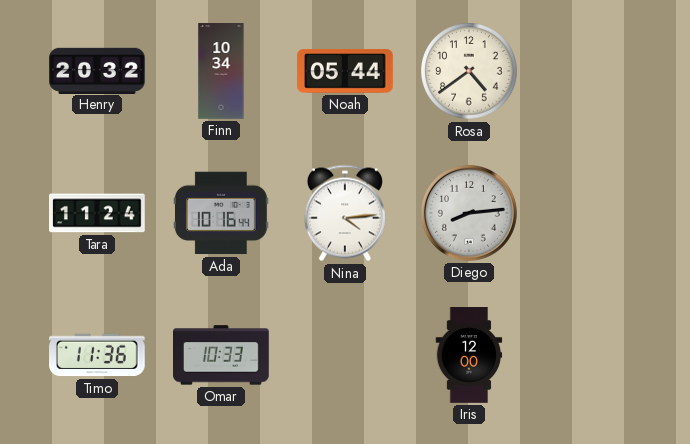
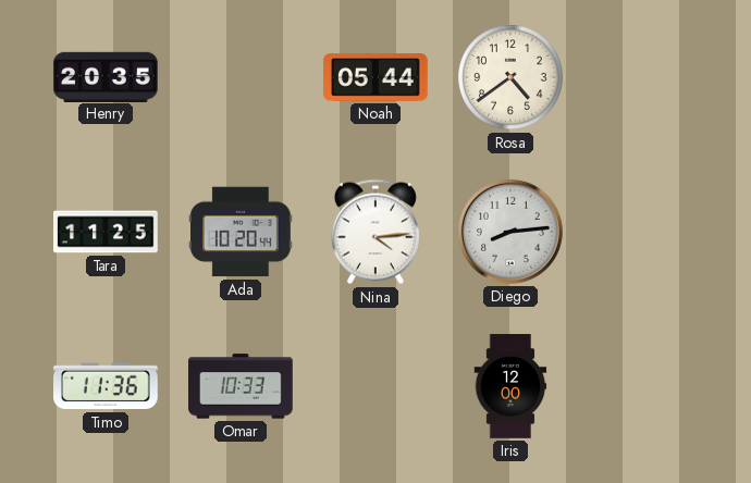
Henry: 20:32 -> 20:35 (106, 76)
Finn: 10:34 -> none (221, 71)
Tara: 11:24 -> 11:25 (107, 232)
Ada: 10:16 -> 10:20 (242, 232)
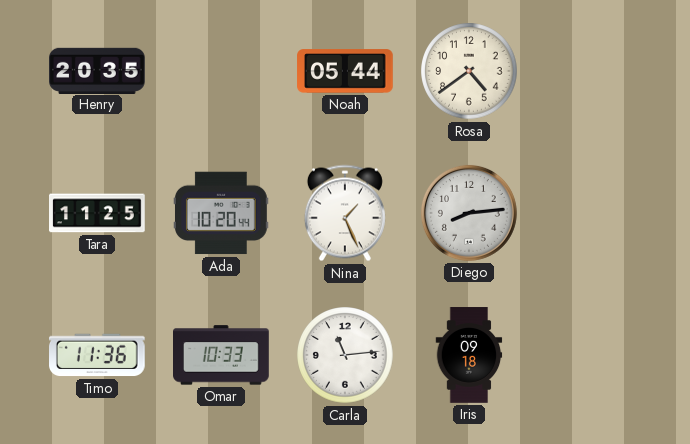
Nina: 4:14 -> 1:26 (345, 213)
Carla: none -> 11:14 (345, 355)
Iris: 12:00 -> 09:18 (469, 355)
